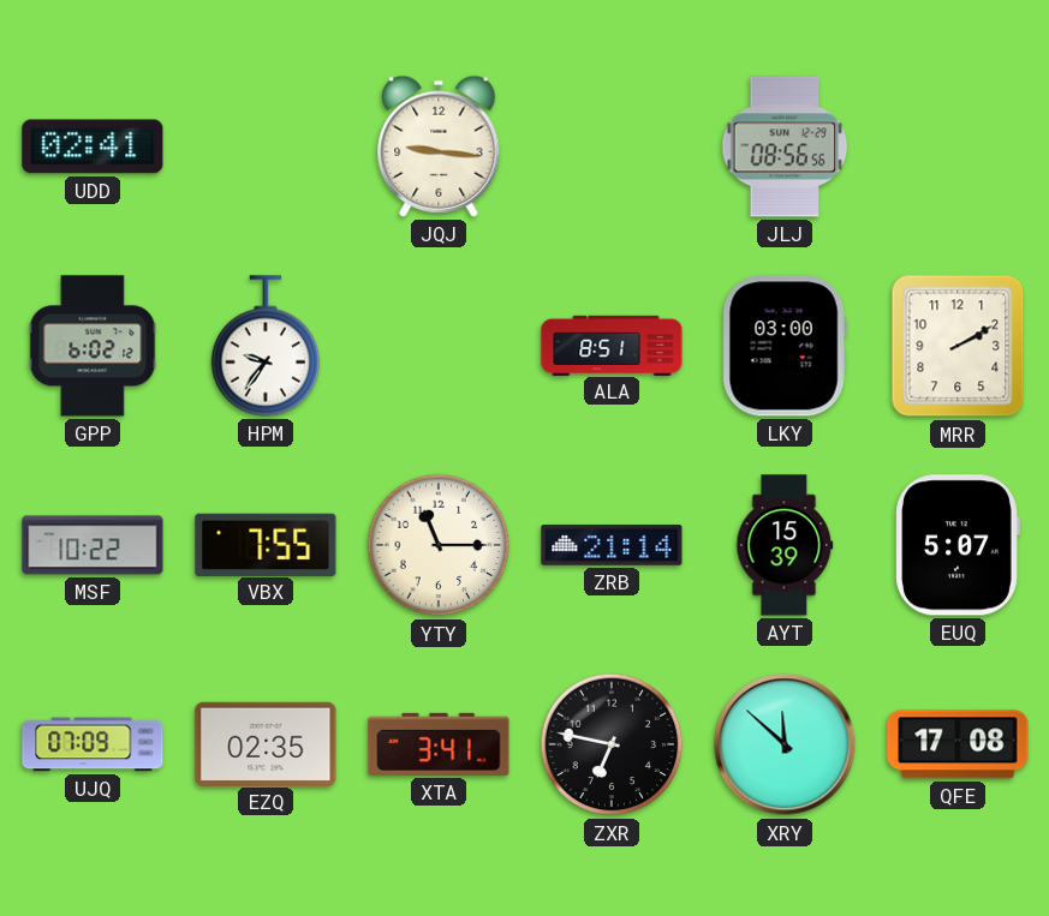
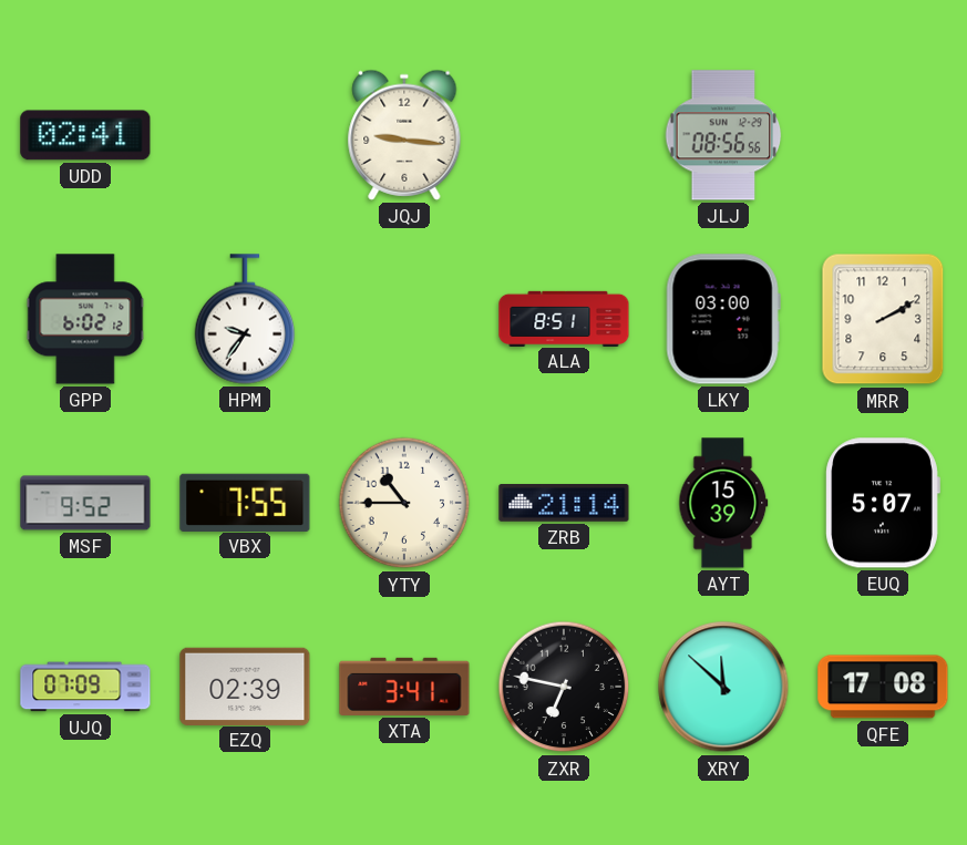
MSF: 10:22 -> 9:52 (85, 503)
YTY: 11:15 -> 10:45 (404, 503)
EZQ: 02:35 -> 02:39 (245, 686)
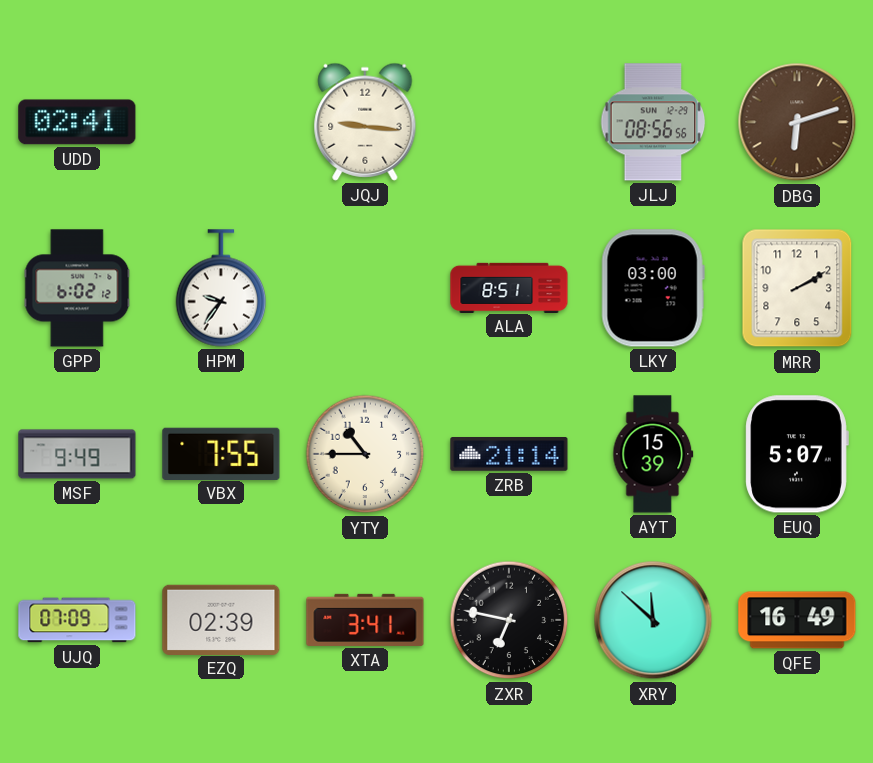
DBG: none -> 6:12 (797, 122)
MSF: 9:52 -> 9:49 (77, 454)
QFE: 17:08 -> 16:49 (797, 620)
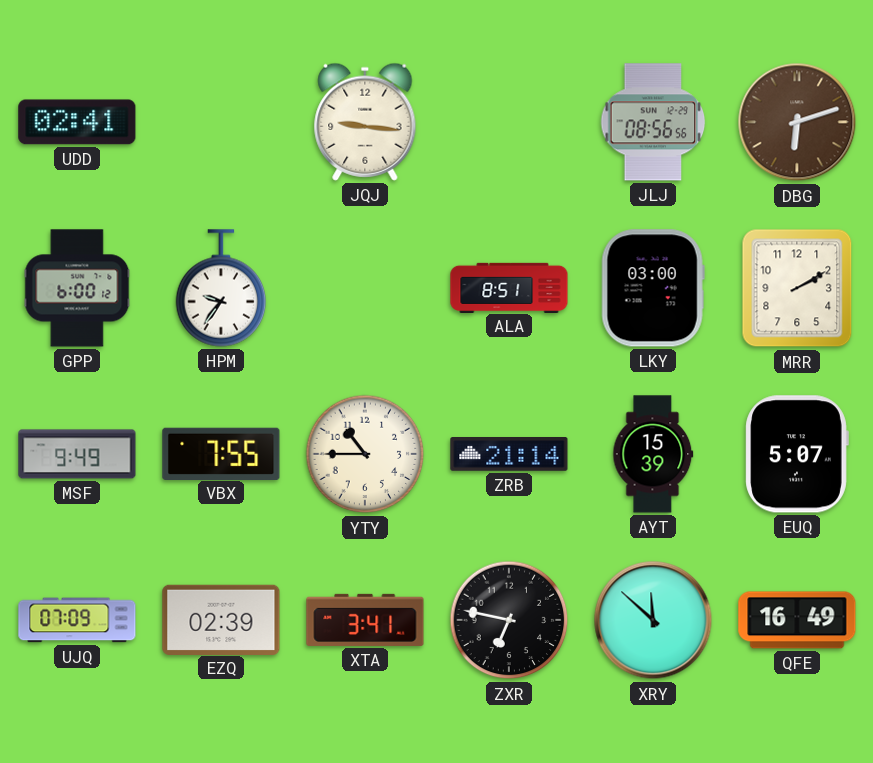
GPP: 6:02 -> 6:00 (77, 288)
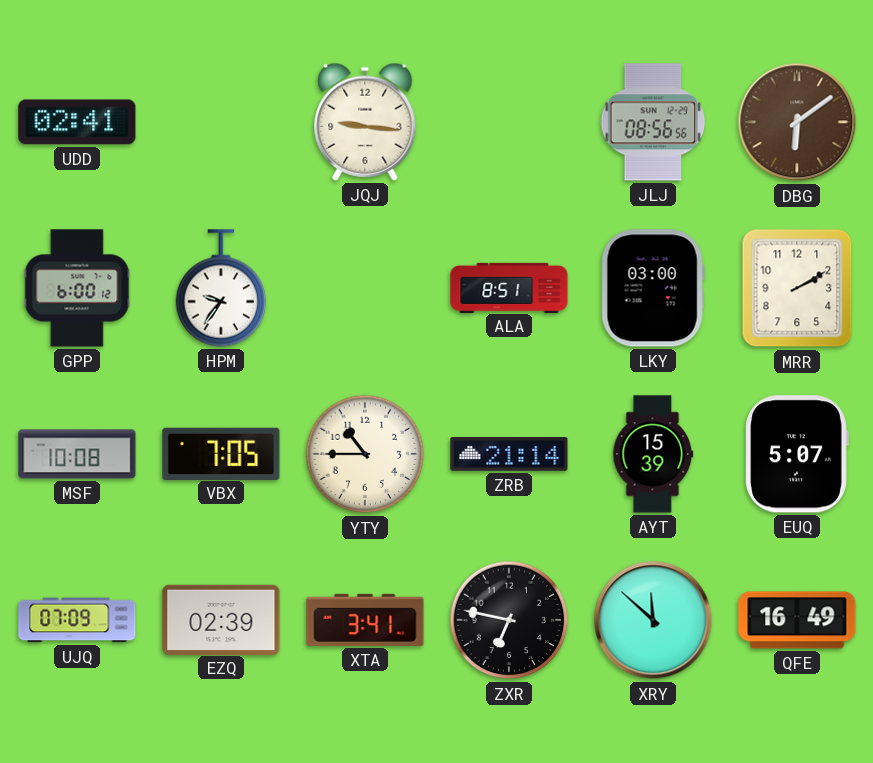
DBG: 6:12 -> 6:09 (797, 122)
MSF: 9:49 -> 10:08 (77, 454)
VBX: 7:55 -> 7:05 (221, 453)
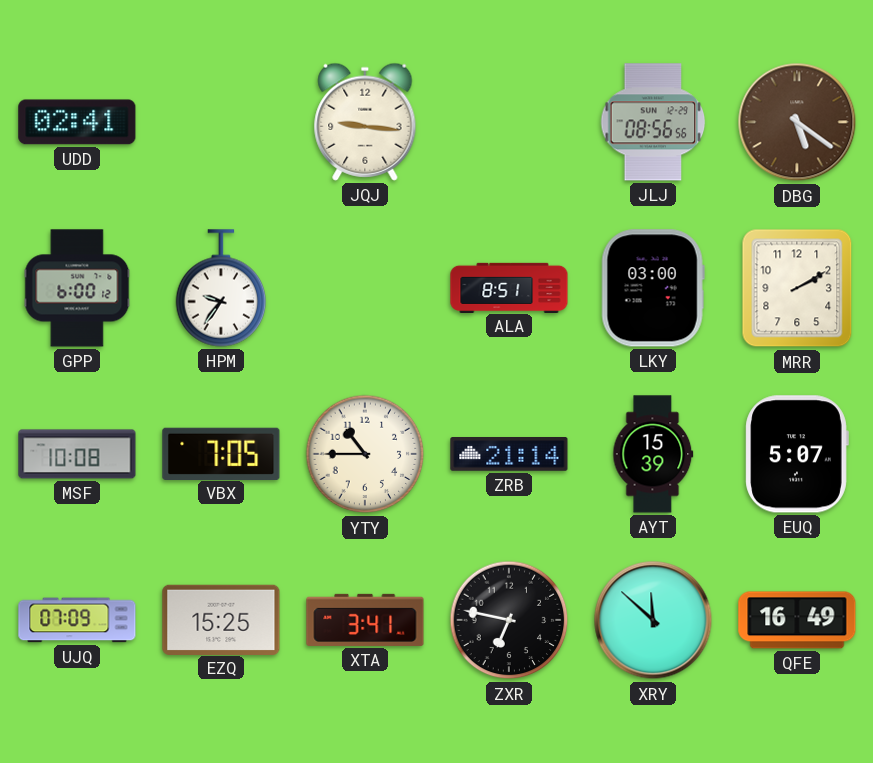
DBG: 6:09 -> 5:21 (797, 122)
EZQ: 02:39 -> 15:25 (221, 619)
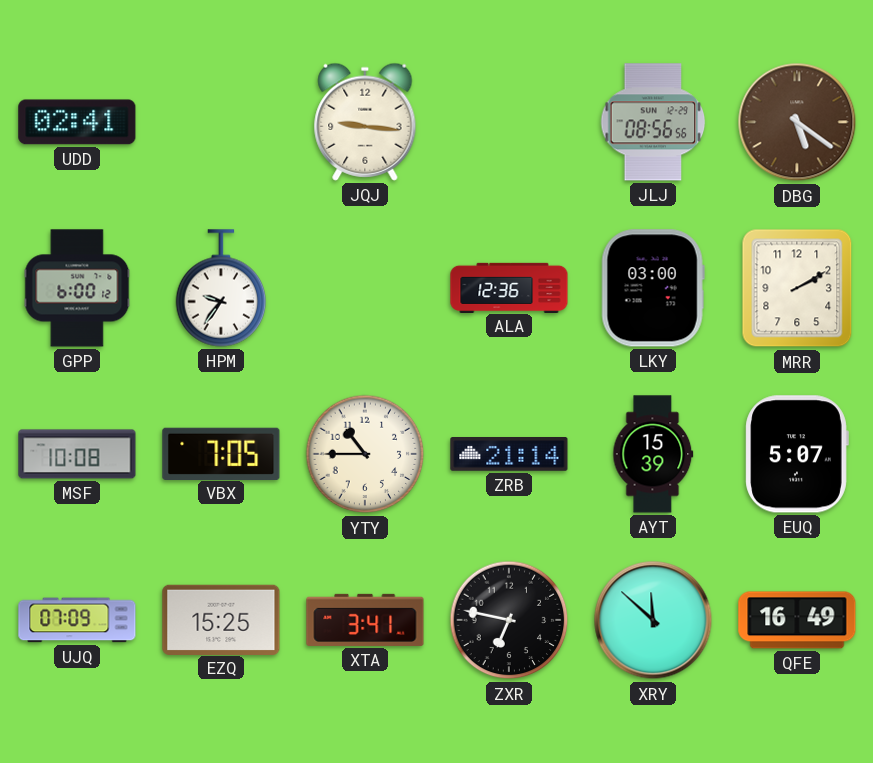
ALA: 8:51 -> 12:36 (509, 287)
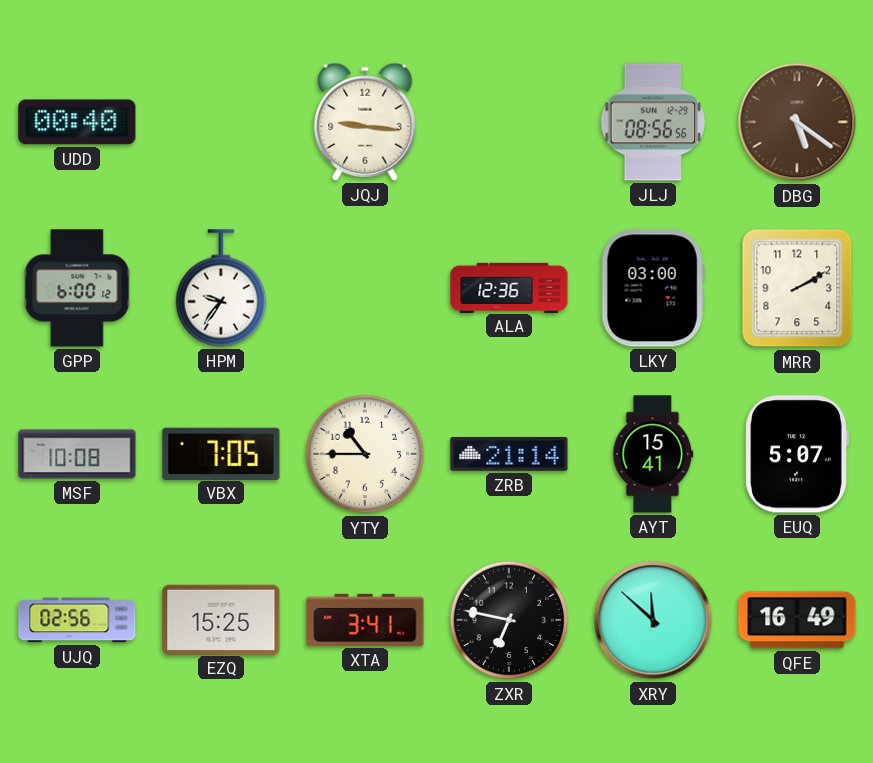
UDD: 02:41 -> 00:40 (77, 122)
AYT: 15:39 -> 15:41 (653, 454)
UJQ: 07:09 -> 02:56 (77, 620)
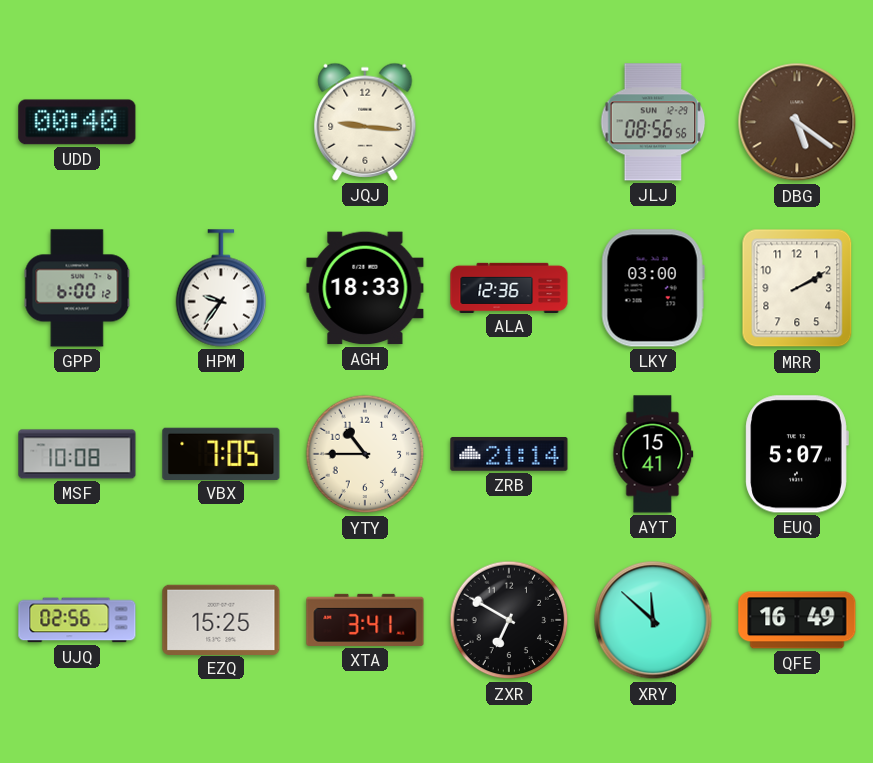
AGH: none -> 18:33 (365, 288)
ZXR: 6:47 -> 6:50 (509, 620)
